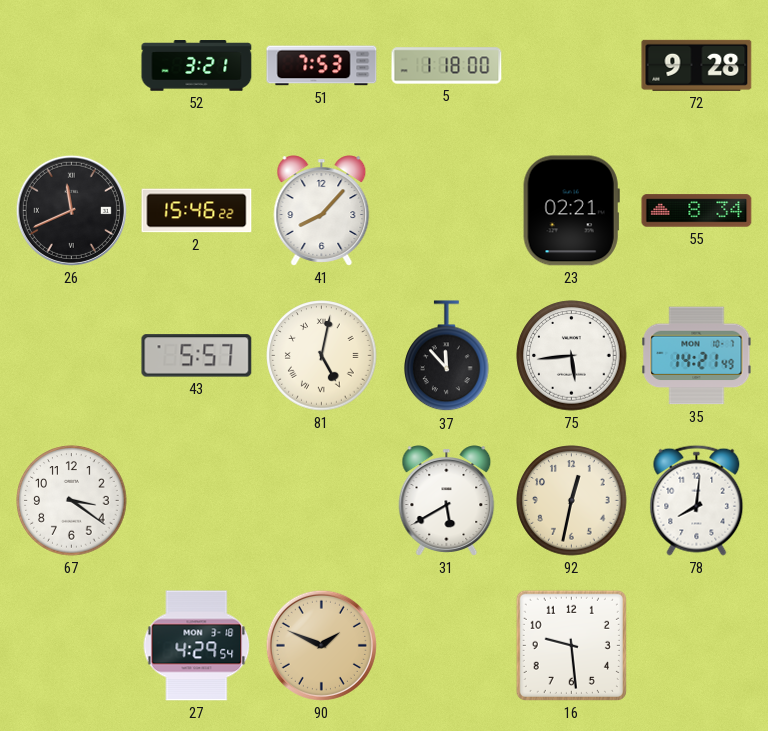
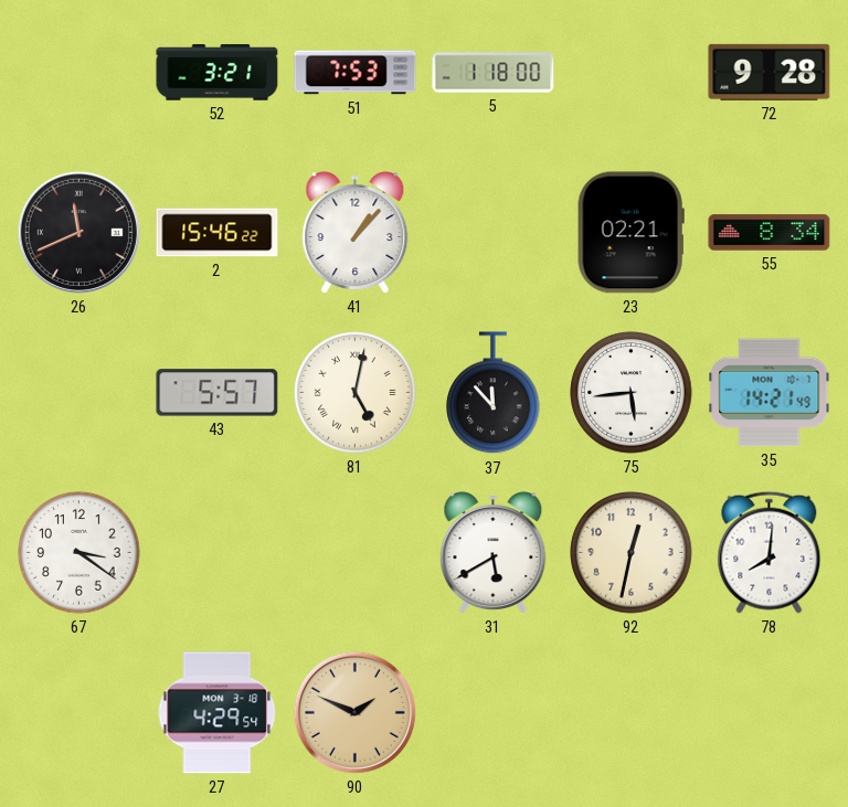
41: 8:07 -> 1:07 (356, 233)
16: 9:29 -> none (571, 645)
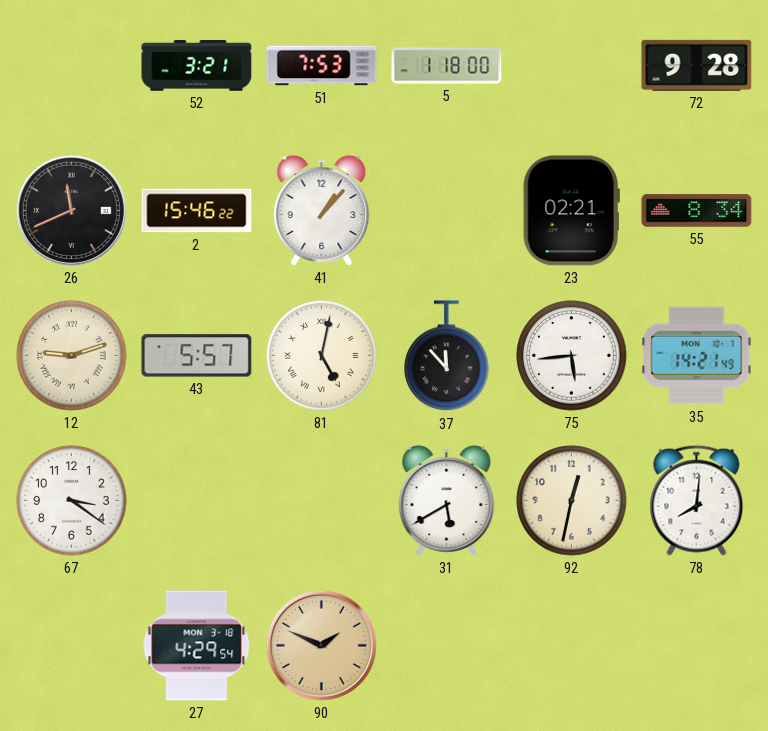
12: none -> 9:12 (72, 356)
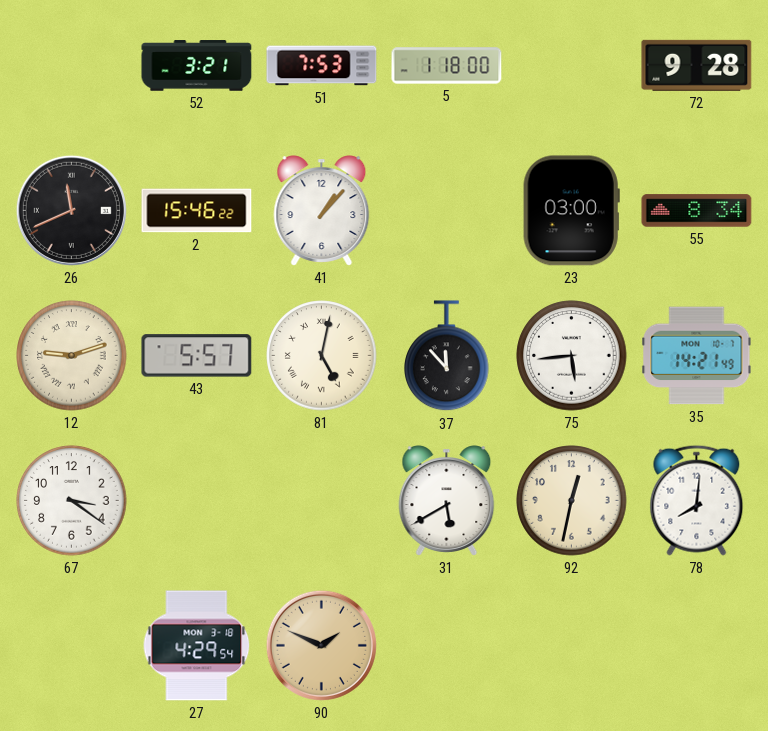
23: 02:21 -> 03:00 (571, 211)
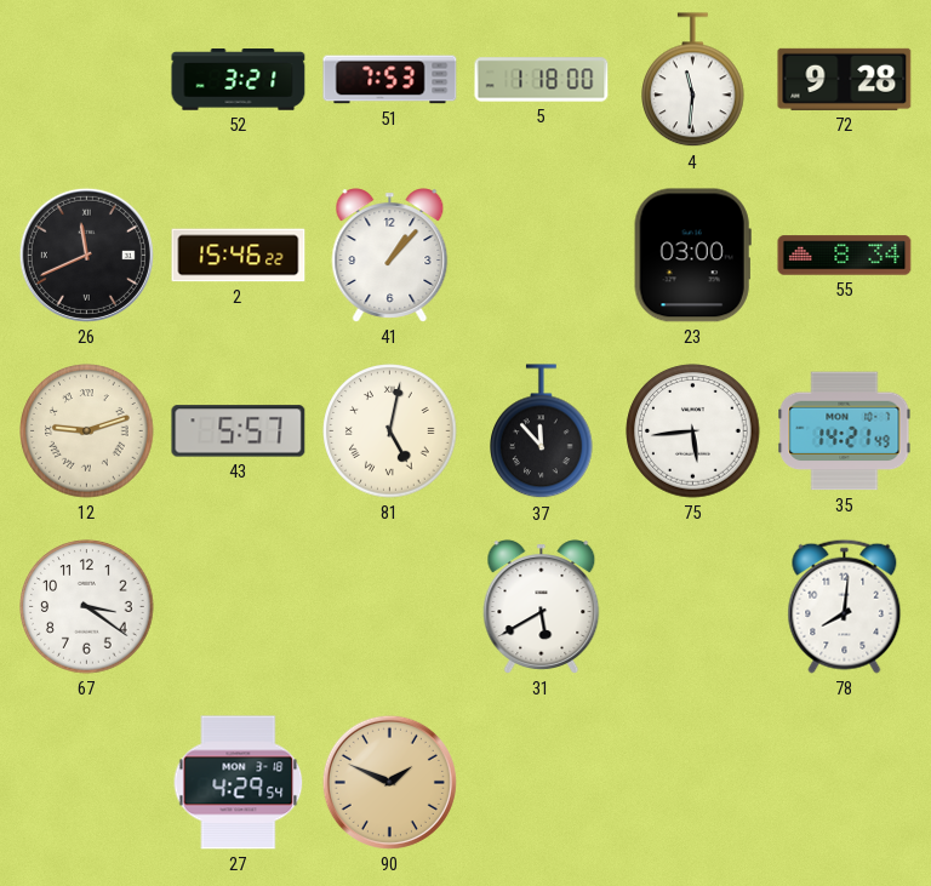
4: none -> 11:31 (693, 80)
92: 12:32 -> none (572, 501)
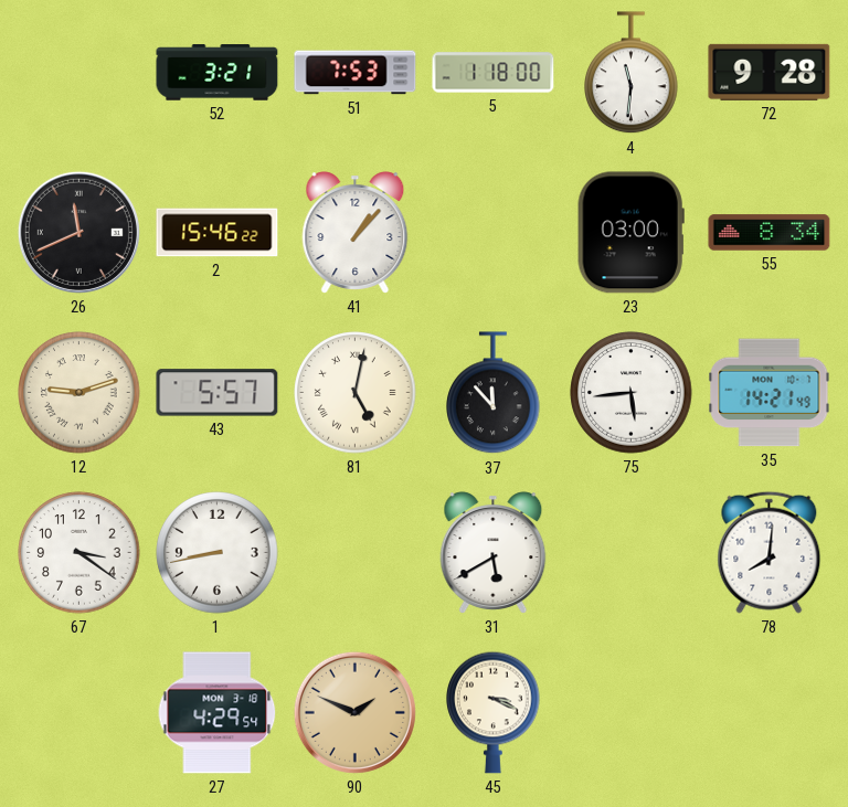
1: none -> 8:43 (218, 553)
45: none -> 3:19 (494, 712)
